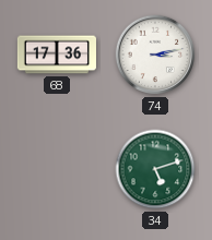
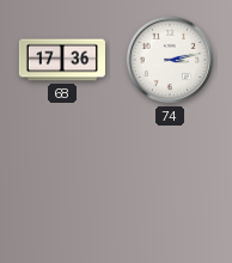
34: 5:12 -> none (155, 169)
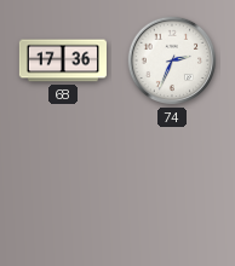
74: 3:13 -> 2:34 (172, 60)
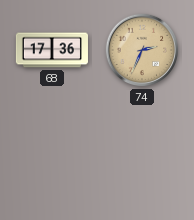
74 dial: white -> champagne (142, 50)
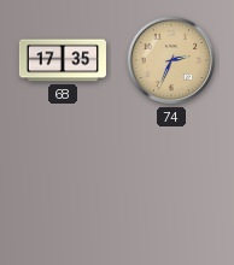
68: 17:36 -> 17:35 (62, 60)
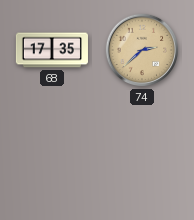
74: 2:34 -> 2:38 (142, 50)
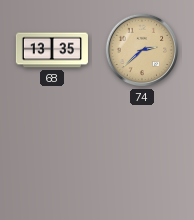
68: 17:35 -> 13:35 (51, 50)
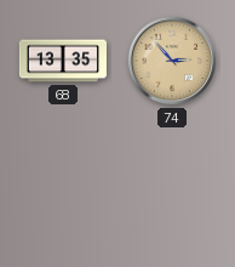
74: 2:38 -> 2:53 (172, 61)
